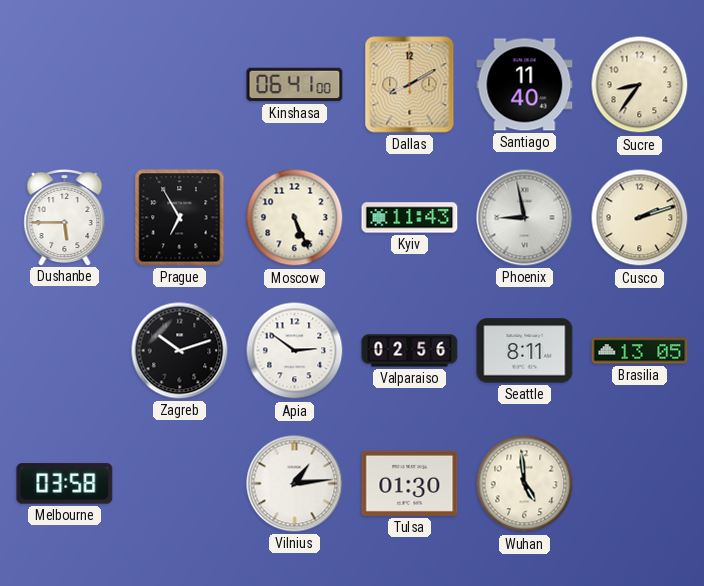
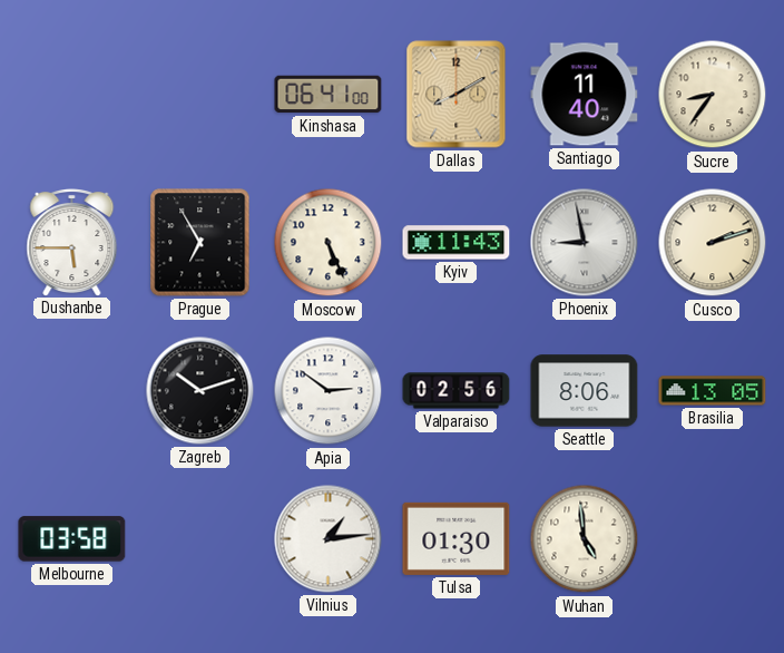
Seattle: 8:11 -> 8:06 (585, 391)
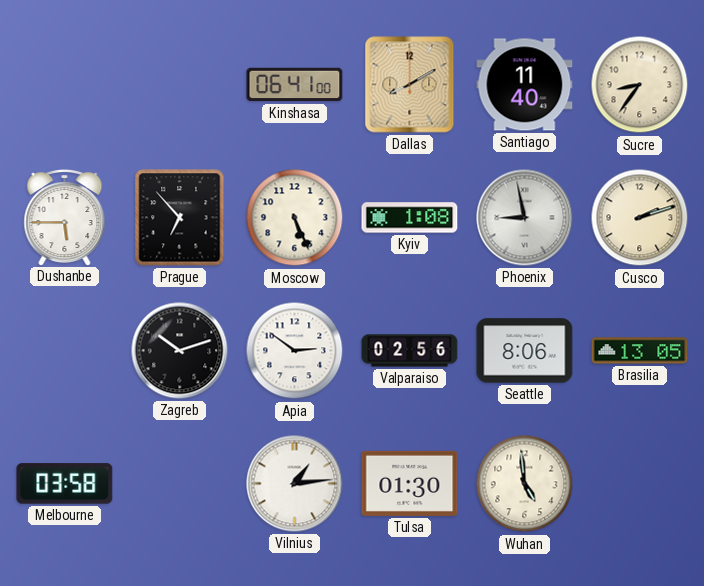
Prague: 6:55 -> 6:53 (180, 218)
Kyiv: 11:43 -> 1:08 (410, 218)
